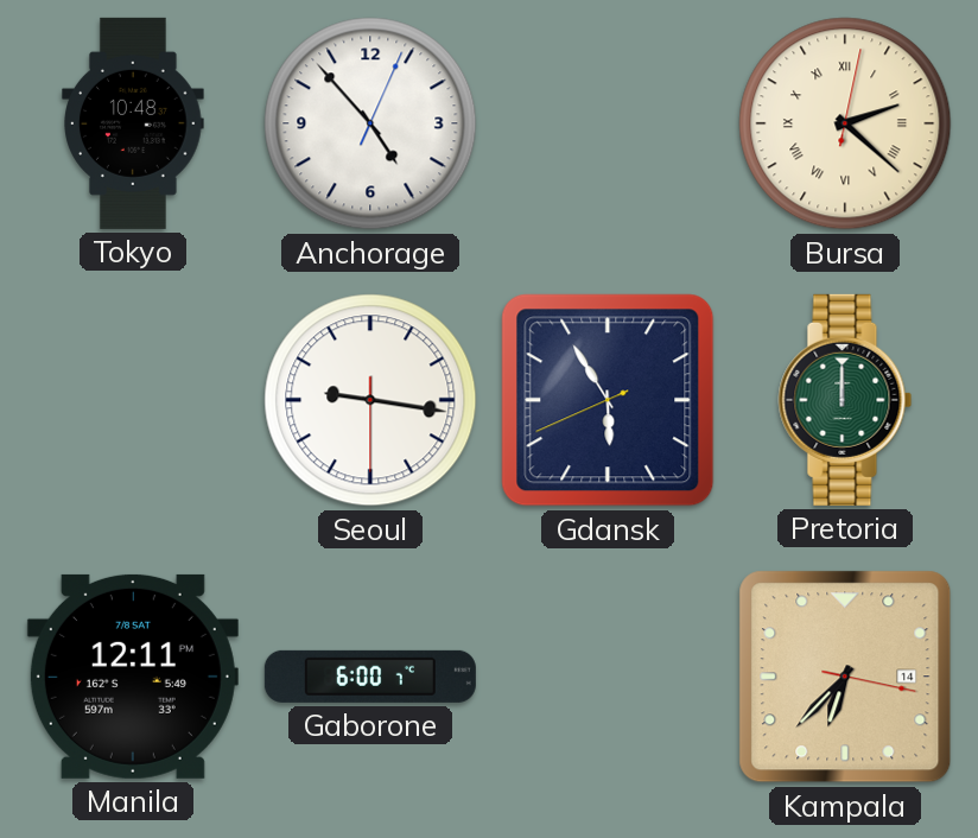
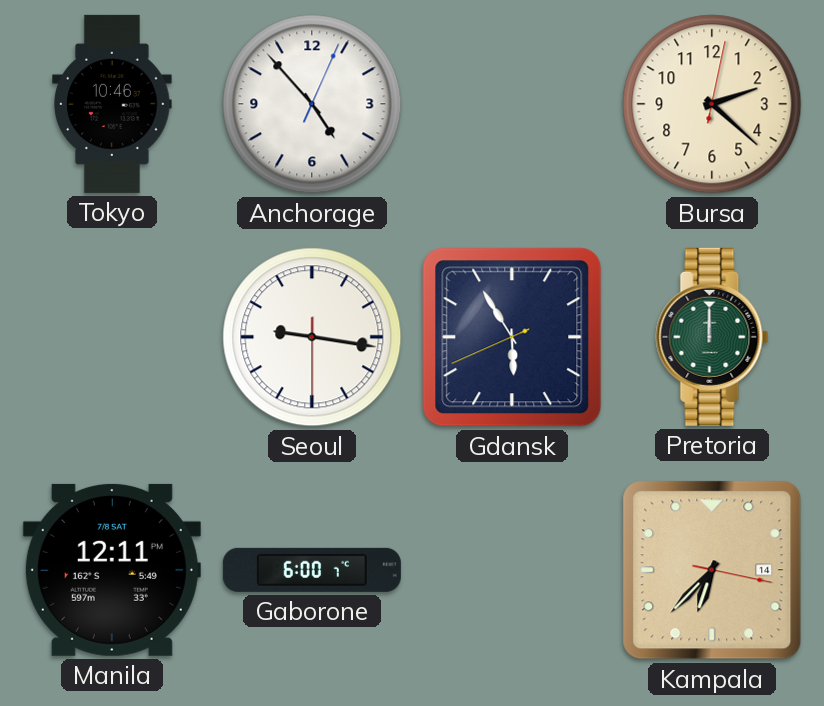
Tokyo: 10:48 -> 10:46 (112, 104)
Bursa numerals: Roman -> Arabic (712, 104)
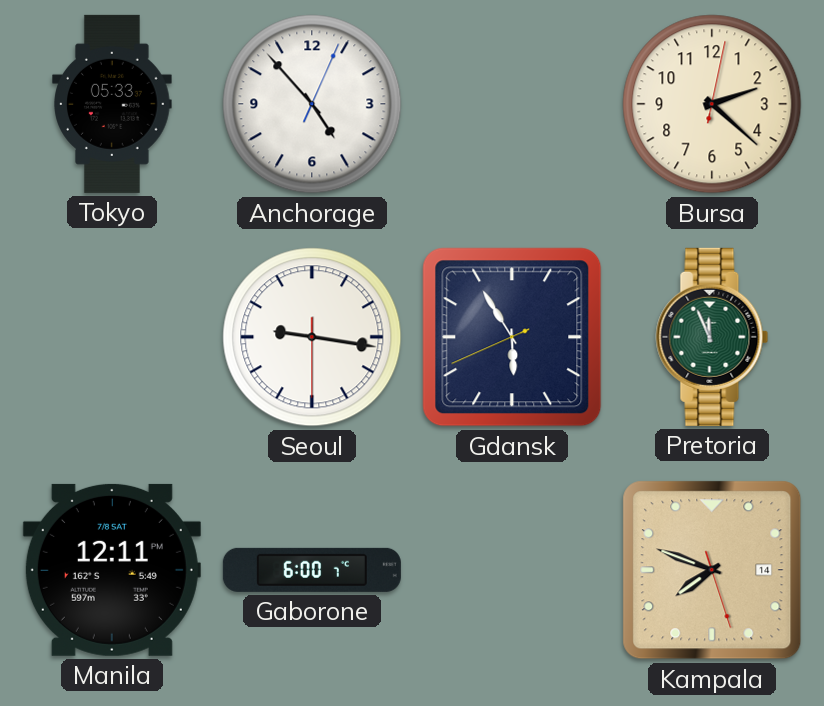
Tokyo: 10:46 -> 05:33 (112, 104)
Pretoria: 12:00 -> 11:56 (712, 337)
Kampala: 6:37 -> 7:48 (712, 570)
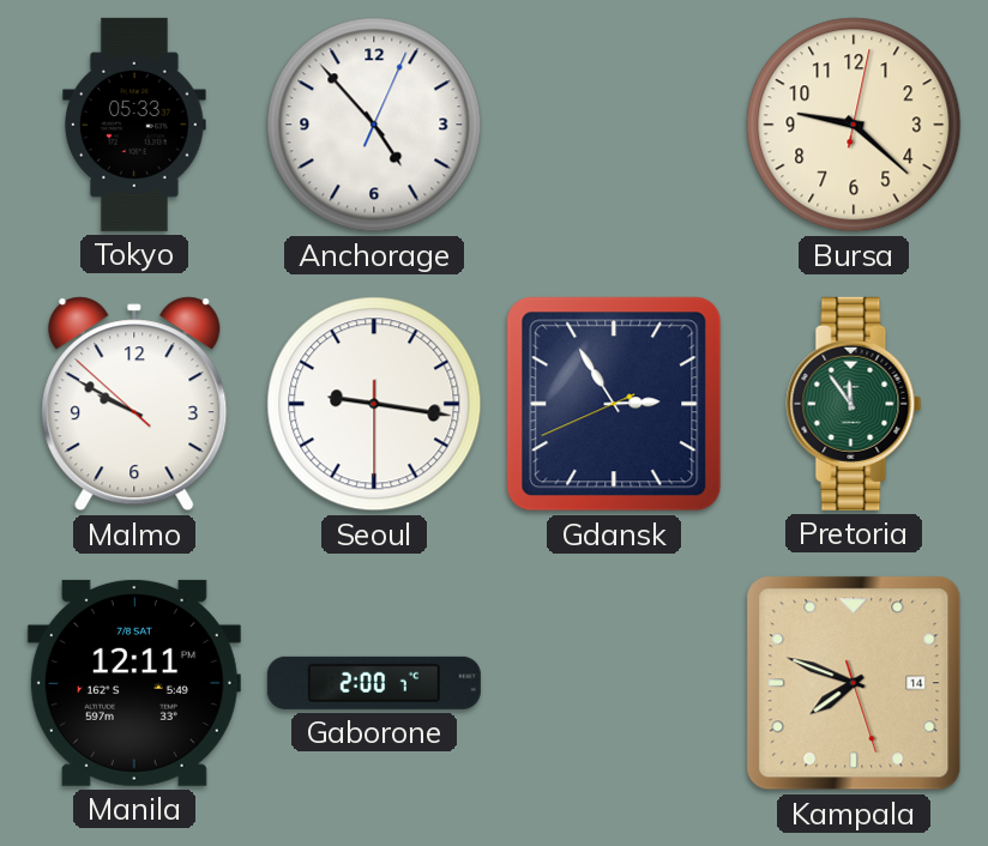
Bursa: 2:22 -> 9:22 (854, 125)
Malmo: none -> 9:49 (134, 404)
Gdansk: 5:54 -> 2:54 (614, 404)
Pretoria: 11:56 -> 11:54 (854, 404)
Gaborone: 6:00 -> 2:00 (374, 683)
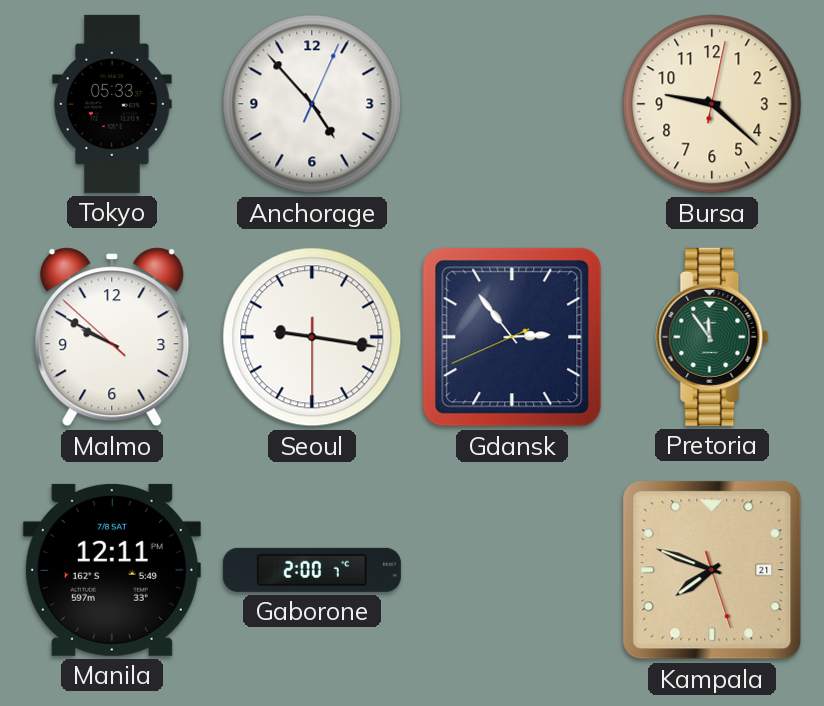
Gdansk: 2:54 -> 2:53 (512, 337)
Kampala date: 14 -> 21 (712, 570)
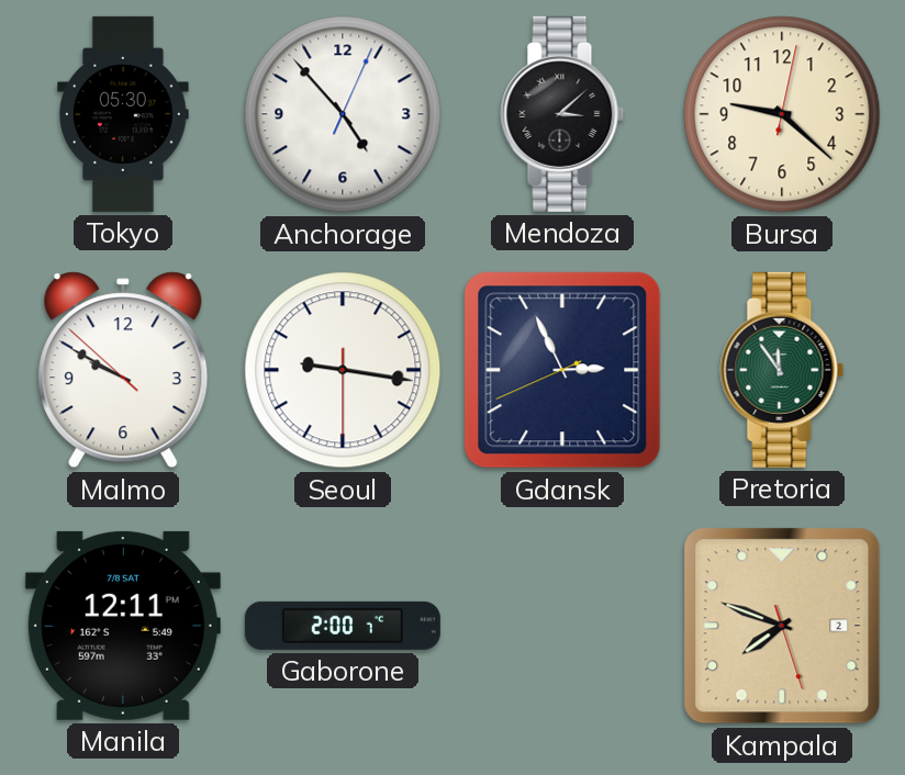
Tokyo: 05:33 -> 05:30 (123, 114)
Mendoza: none -> 3:08 (562, 114)
Gdansk: 2:53 -> 2:55 (562, 370)
Kampala date: 21 -> 2 (782, 626)
